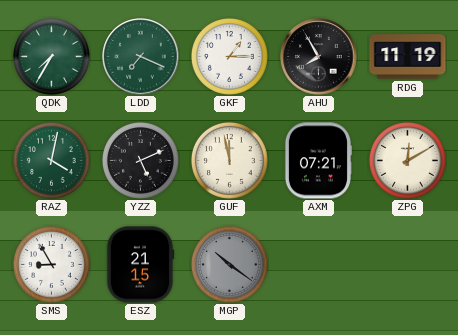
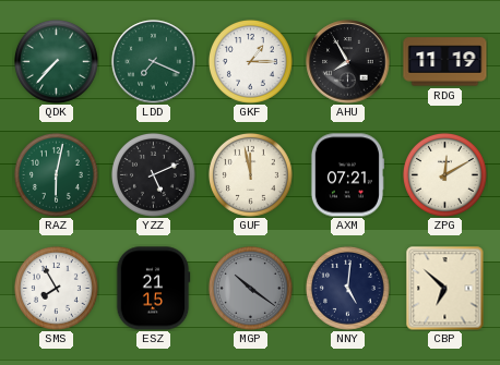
QDK: 7:35 -> 7:37 (56, 61)
RAZ: 4:02 -> 6:02 (56, 174)
SMS: 8:55 -> 7:55 (56, 288)
NNY: none -> 5:01 (347, 288)
CBP: none -> 6:52 (445, 289)
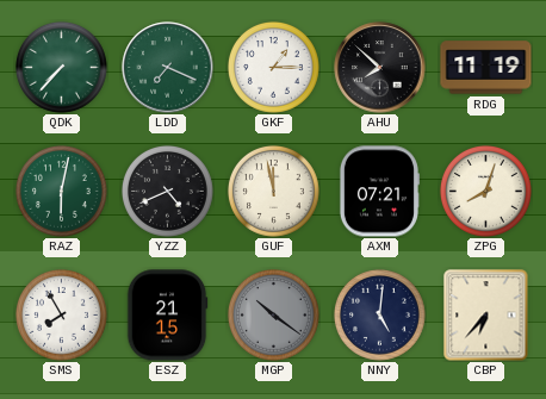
AHU: 7:55 -> 7:52 (380, 68)
YZZ: 5:11 -> 4:41 (167, 191)
ZPG: 12:10 -> 8:03 (485, 191)
CBP: 6:52 -> 6:37 (486, 316)
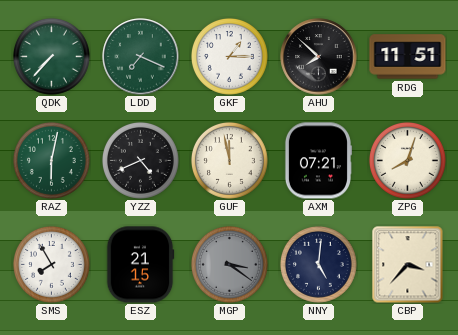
RDG: 11:19 -> 11:51 (408, 57)
MGP: 10:21 -> 3:21 (229, 264)
CBP: 6:37 -> 3:37 (408, 265)
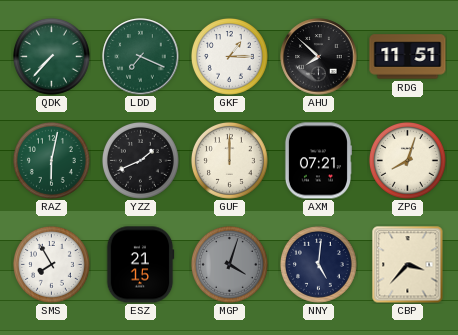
YZZ: 4:41 -> 1:41 (140, 160)
GUF: 11:58 -> 12:00 (229, 160)
MGP: 3:21 -> 4:03 (229, 264)
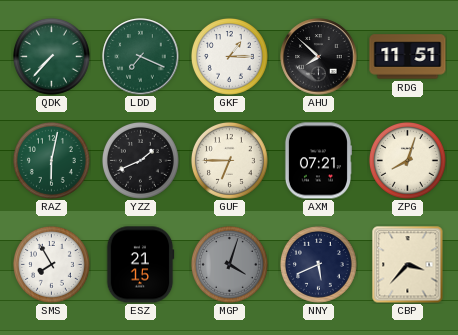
GUF: 12:00 -> 6:45 (229, 160)
NNY: 5:01 -> 5:41 (318, 264)
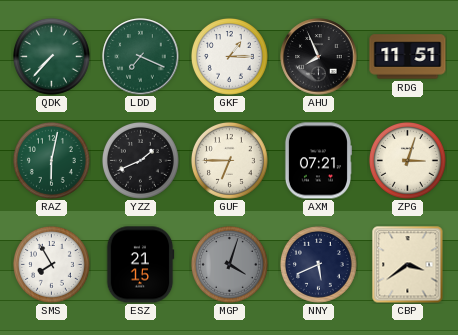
AHU: 7:52 -> 7:56 (319, 57)
ZPG: 8:03 -> 3:03 (407, 160)
CBP: 3:37 -> 3:39 (408, 265)
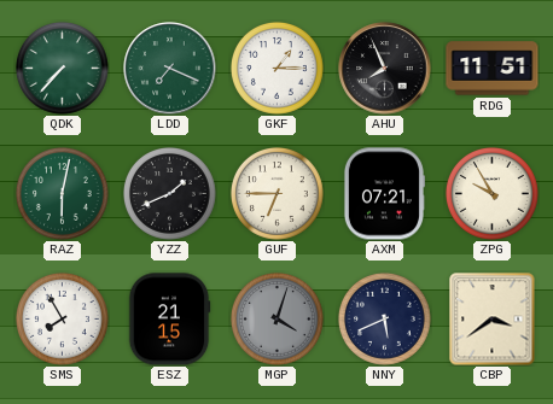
ZPG: 3:03 -> 9:55 (491, 193)
